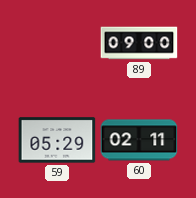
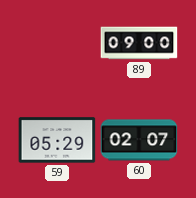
60: 02:11 -> 02:07 (139, 140)
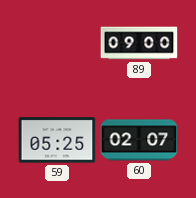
59: 05:29 -> 05:25 (57, 140)
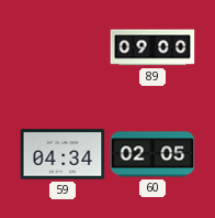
59: 05:25 -> 04:34 (63, 154)
60: 02:07 -> 02:05 (152, 154)
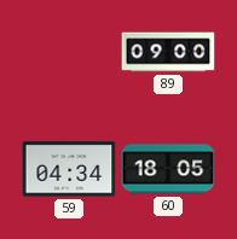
60: 02:05 -> 18:05 (168, 169)
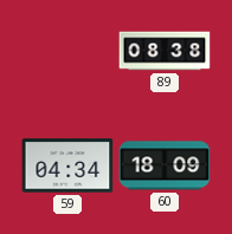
89: 09:00 -> 08:38 (165, 51)
60: 18:05 -> 18:09 (165, 165)
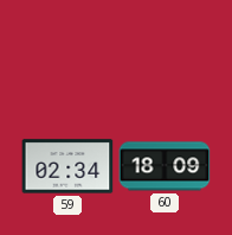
89: 08:38 -> none (165, 51)
59: 04:34 -> 02:34 (67, 166)
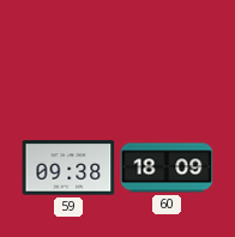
59: 02:34 -> 09:38 (68, 168)
